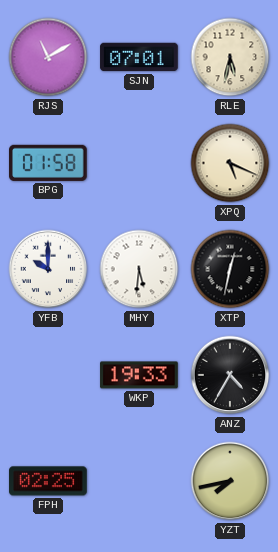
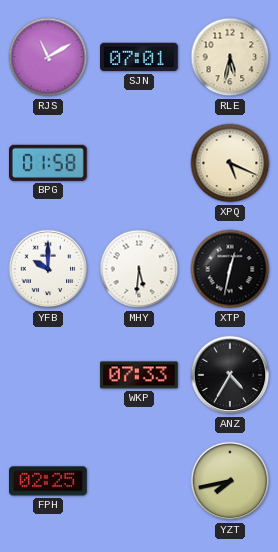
WKP: 19:33 -> 07:33 (139, 375)
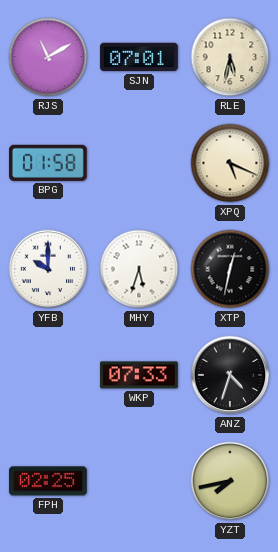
MHY: 5:31 -> 5:33 (139, 269)
ANZ: 4:35 -> 4:33 (230, 375)
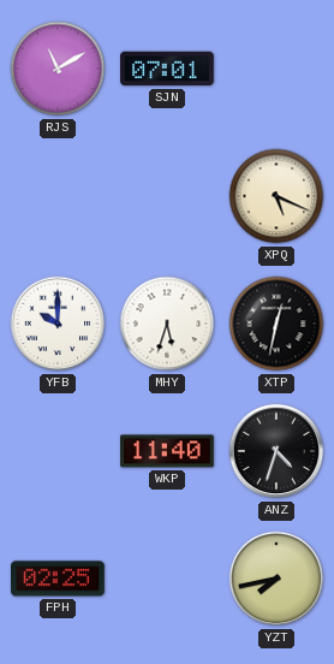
RLE: 5:32 -> none (230, 57)
BPG: 01:58 -> none (49, 163)
WKP: 07:33 -> 11:40 (167, 451)
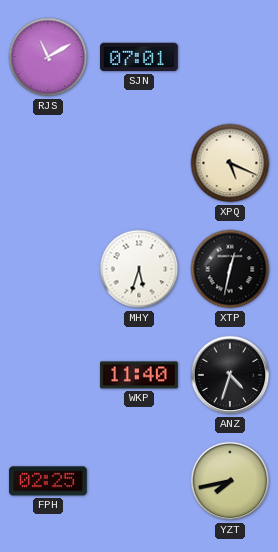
YFB: 10:00 -> none (58, 324)
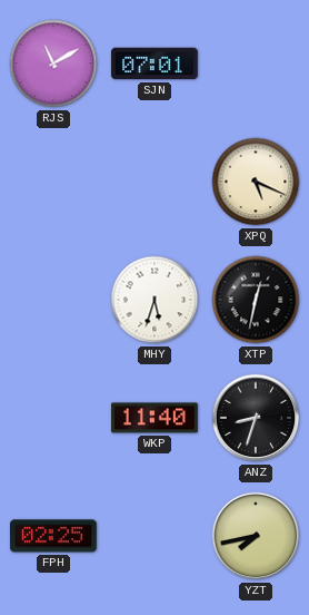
ANZ: 4:33 -> 8:33 (256, 418)
